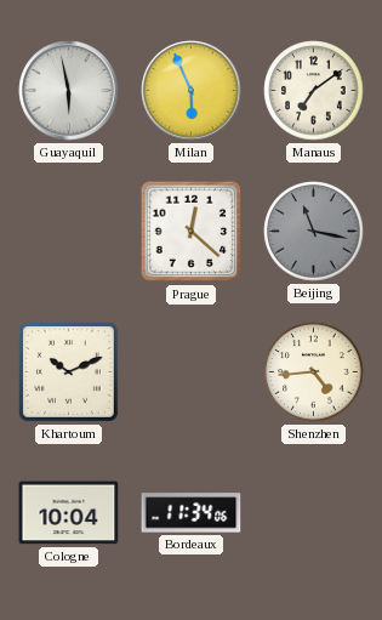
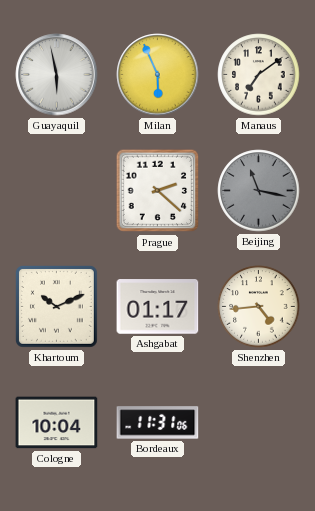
Prague: 12:22 -> 2:22 (158, 191)
Ashgabat: none -> 01:17 (158, 307)
Bordeaux: 11:34 -> 11:31 (158, 423)
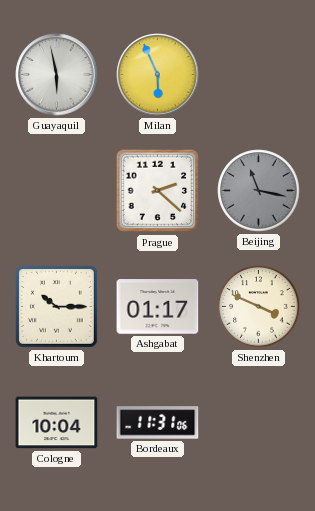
Manaus: 7:09 -> none (259, 75)
Khartoum: 10:11 -> 10:15 (56, 306)
Shenzhen: 4:44 -> 3:49 (259, 307)
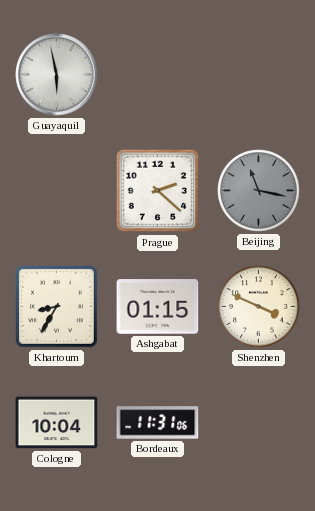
Milan: 5:56 -> none (158, 75)
Khartoum: 10:15 -> 8:35 (56, 306)
Ashgabat: 01:17 -> 01:15 (158, 307)
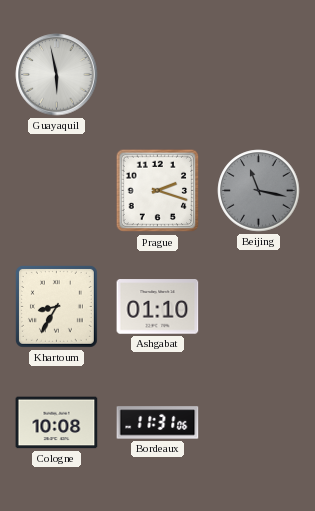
Prague: 2:22 -> 2:18 (158, 191)
Ashgabat: 01:15 -> 01:10 (158, 307)
Shenzhen: 3:49 -> none (259, 307)
Cologne: 10:04 -> 10:08 (57, 423)
